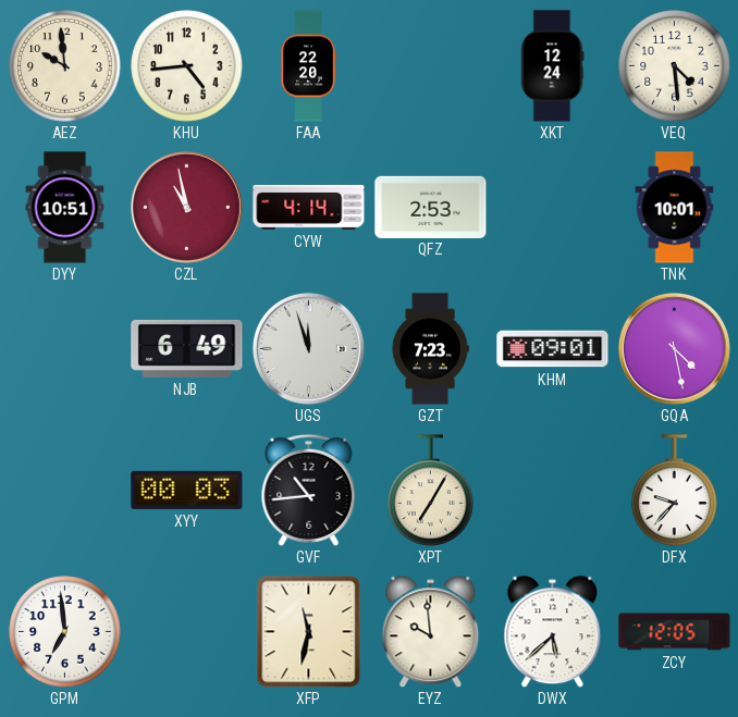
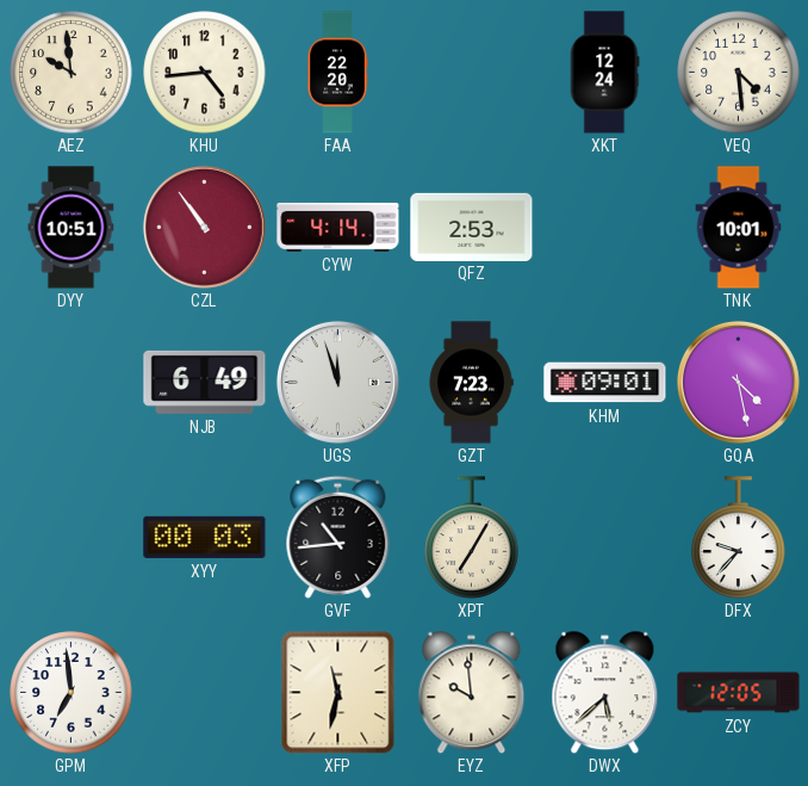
CZL: 10:58 -> 10:54 (204, 227)
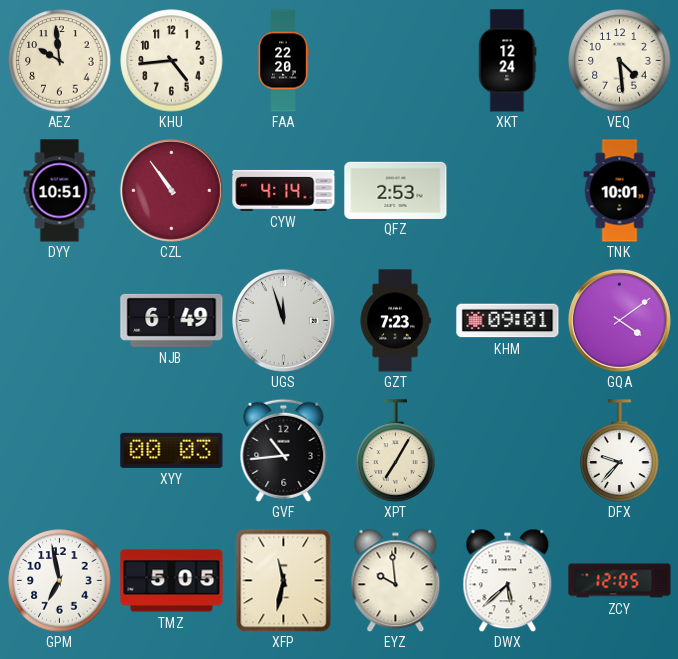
GQA: 4:28 -> 4:09 (619, 320)
GPM: 6:59 -> 6:58 (60, 581)
TMZ: none -> 5:05 (172, 581)
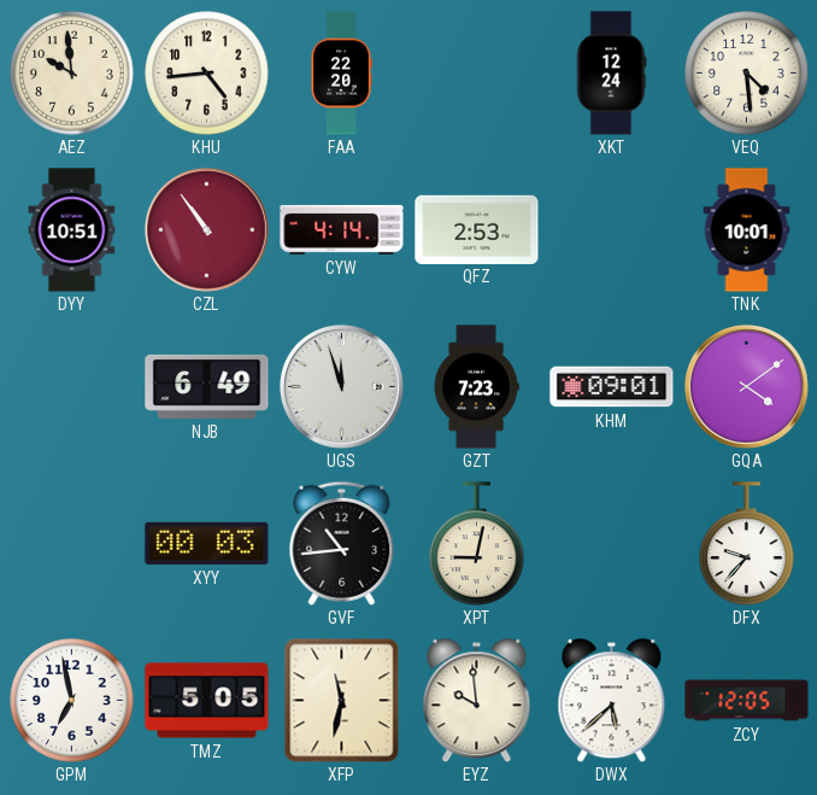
XPT: 7:05 -> 9:02 (477, 544)
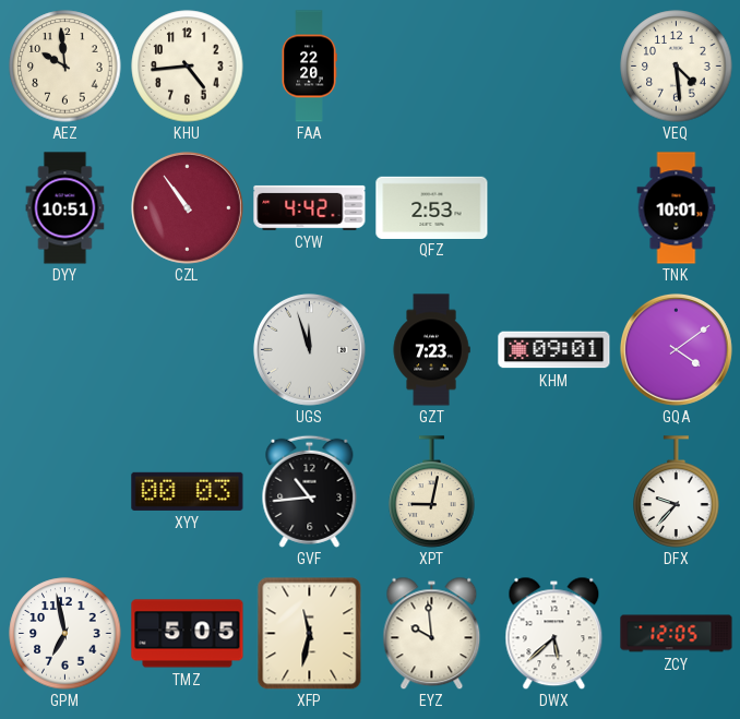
XKT: 12:24 -> none (611, 74)
CYW: 4:14 -> 4:42 (310, 207)
NJB: 6:49 -> none (207, 386)
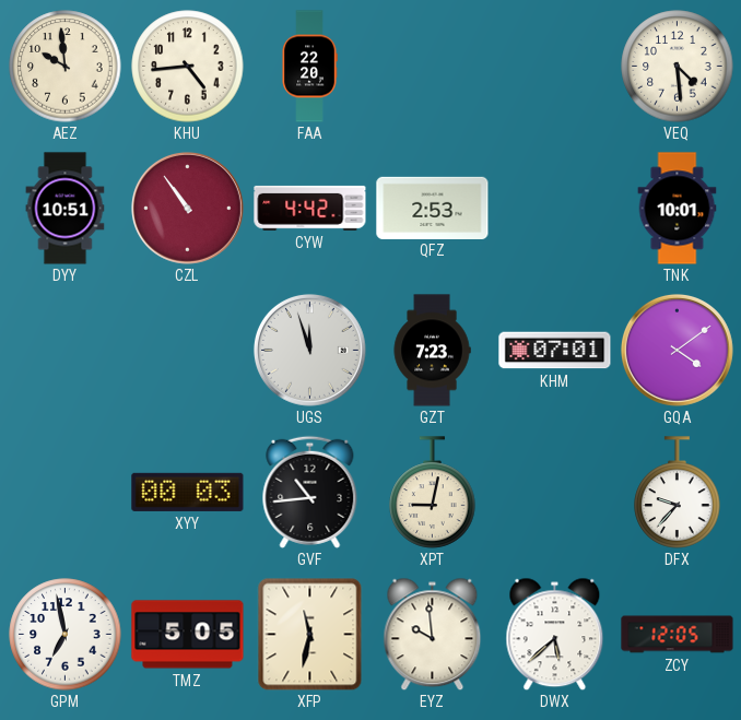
KHM: 09:01 -> 07:01 (555, 351)
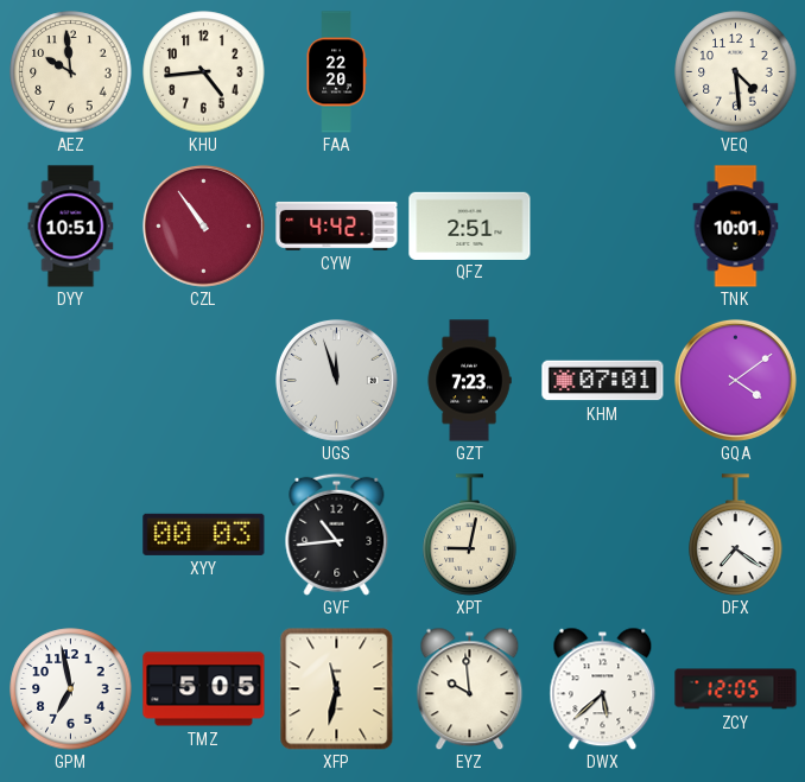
QFZ: 2:53 -> 2:51 (470, 225)
DFX: 9:37 -> 7:21 (736, 535)
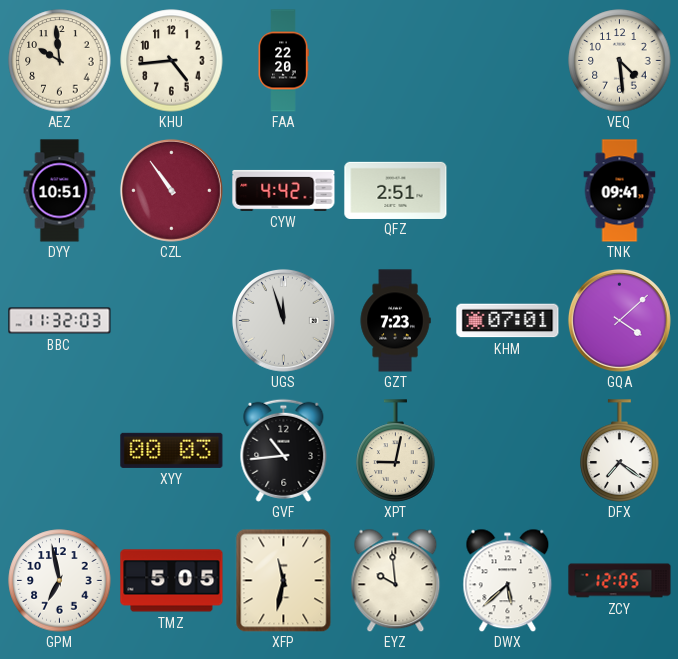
TNK: 10:01 -> 09:41 (620, 191)
BBC: none -> 11:32 (60, 321)
GQA: 4:09 -> 4:08 (619, 320)
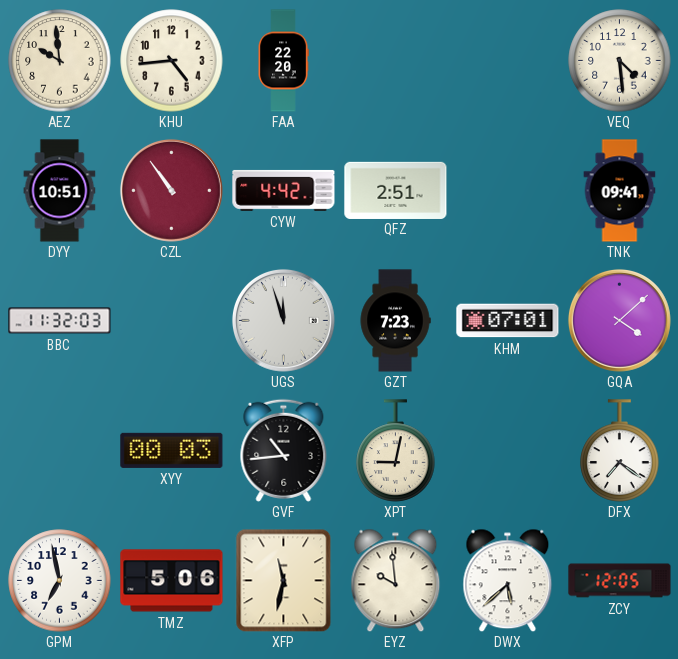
TMZ: 5:05 -> 5:06 (172, 581)
